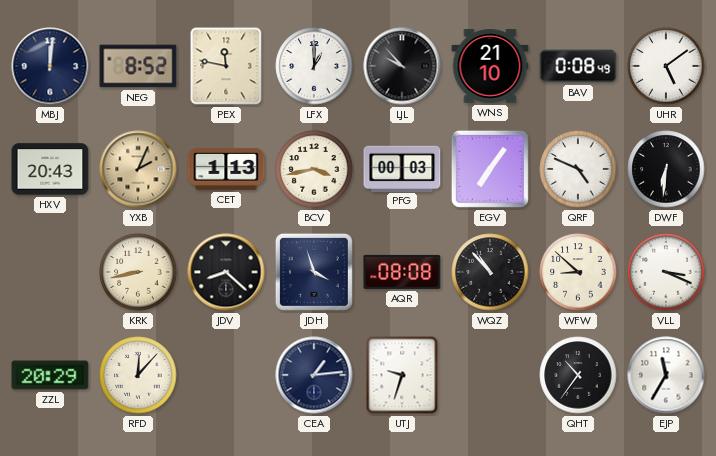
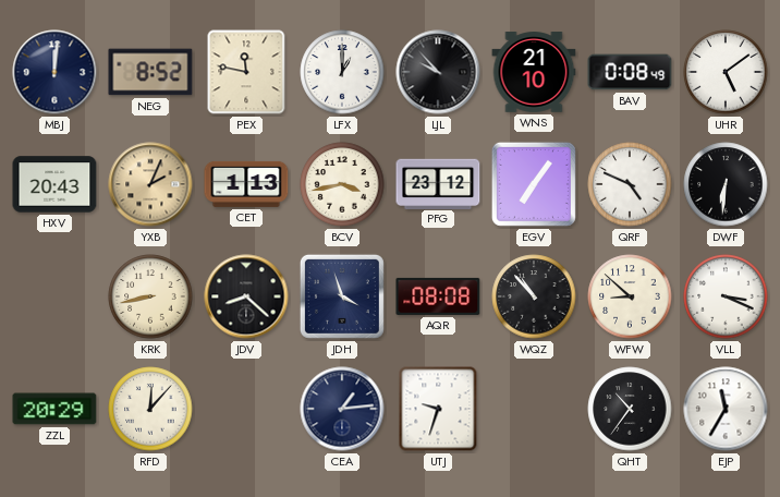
PFG: 00:03 -> 23:12 (438, 183)
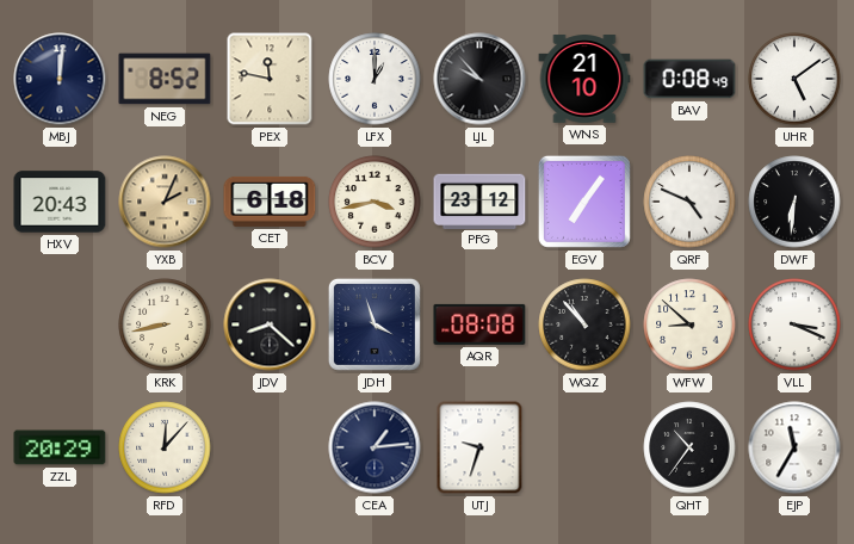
CET: 1:13 -> 6:18 (270, 202)
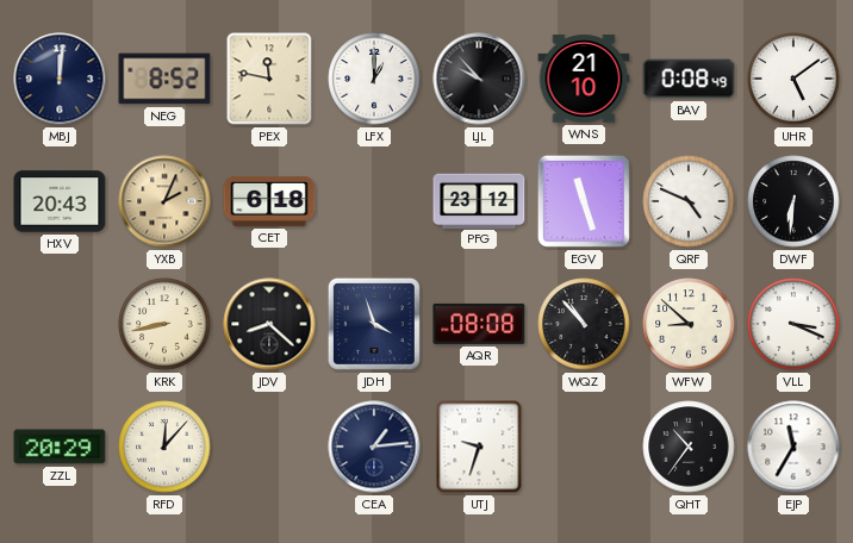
BCV: 3:43 -> none (375, 202)
EGV: 7:06 -> 11:27 (584, 201)
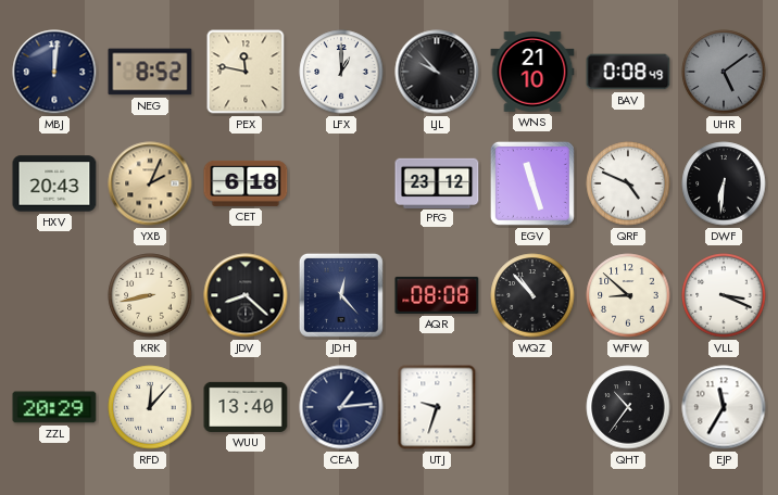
UHR dial: white -> grey (724, 72)
JDH: 3:57 -> 12:23 (341, 295)
WUU: none -> 13:40 (246, 407)
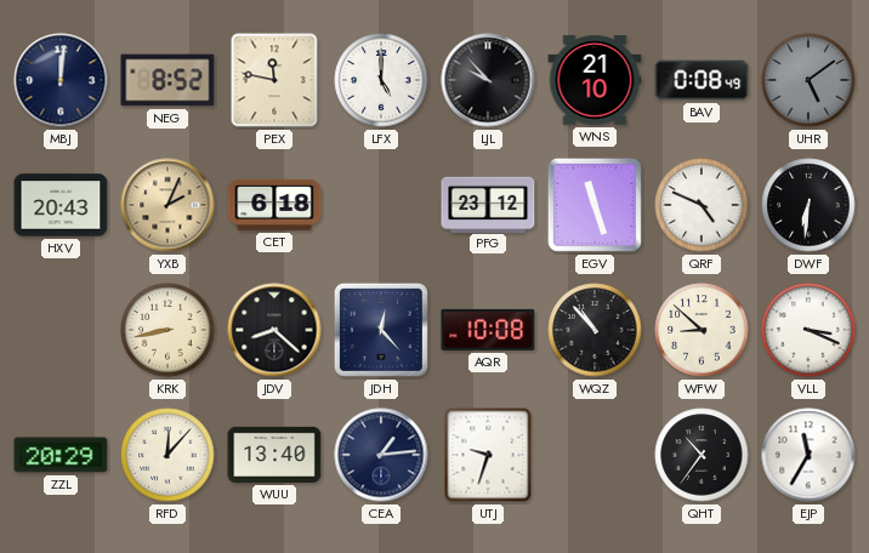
LFX: 1:00 -> 5:00 (381, 80)
AQR: 08:08 -> 10:08 (488, 330)
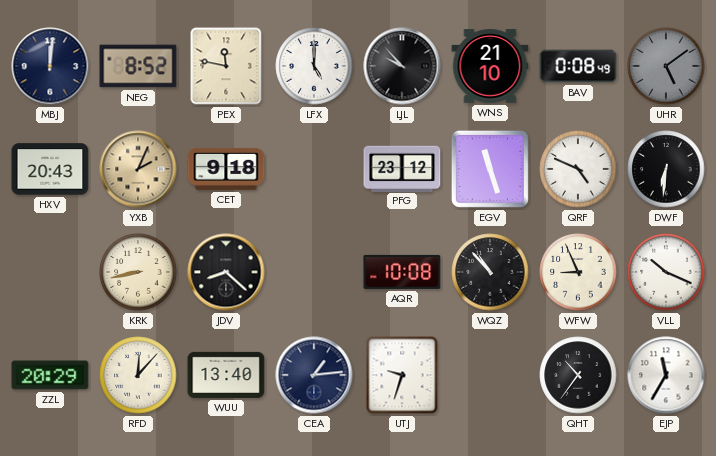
CET: 6:18 -> 9:18 (226, 169)
JDH: 12:23 -> none (381, 330)
WFW: 8:52 -> 8:56 (578, 272)
VLL: 3:19 -> 10:19 (666, 272)
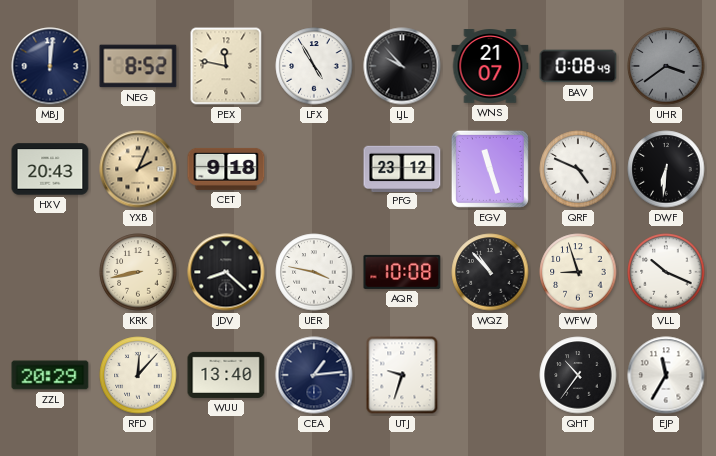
LFX: 5:00 -> 4:55 (314, 66)
WNS: 21:10 -> 21:07 (490, 66)
UHR: 5:09 -> 3:39 (666, 66)
UER: none -> 3:47 (314, 272)
WFW: 8:56 -> 8:57 (578, 272)
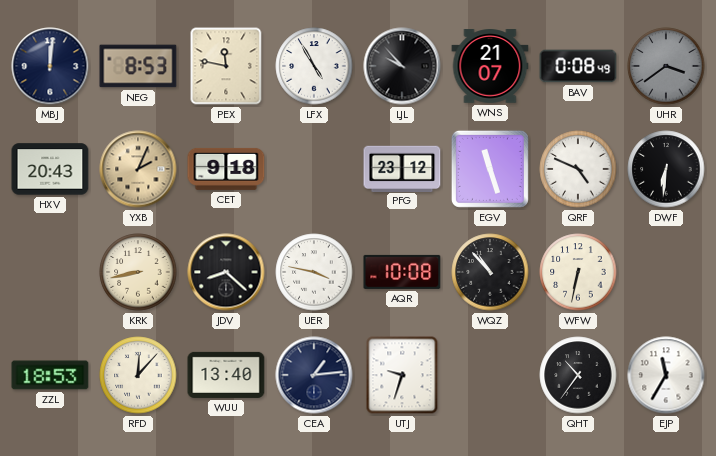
NEG: 8:52 -> 8:53 (138, 66)
WFW: 8:57 -> 6:32 (578, 272)
VLL: 10:19 -> none (666, 272)
ZZL: 20:29 -> 18:53 (50, 375)
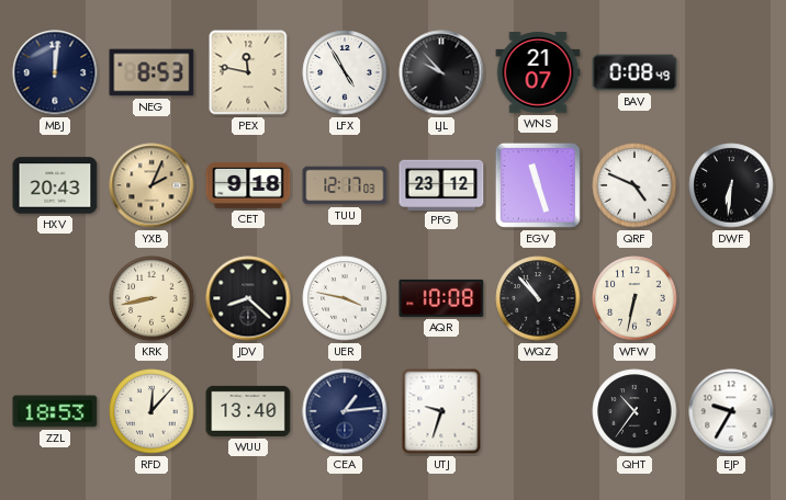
UHR: 3:39 -> none (666, 66)
TUU: none -> 12:17 (345, 185)
EJP: 11:35 -> 9:35 (731, 411)
